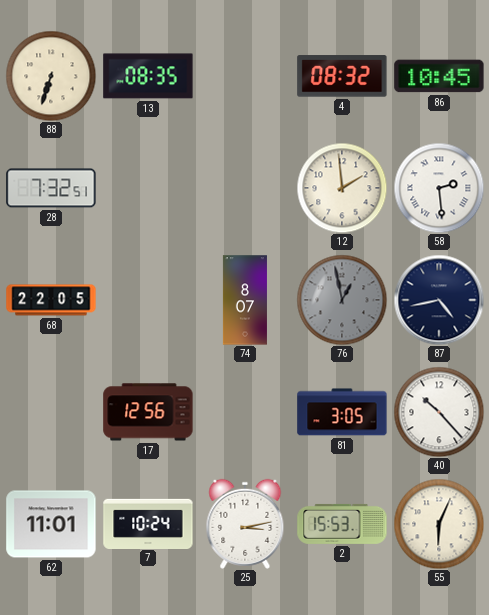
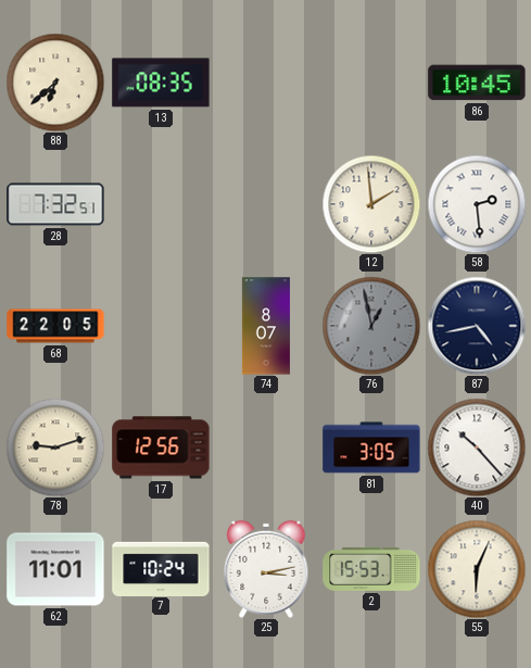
88: 6:33 -> 6:38 (55, 83)
4: 08:32 -> none (342, 76)
78: none -> 9:12 (55, 448)
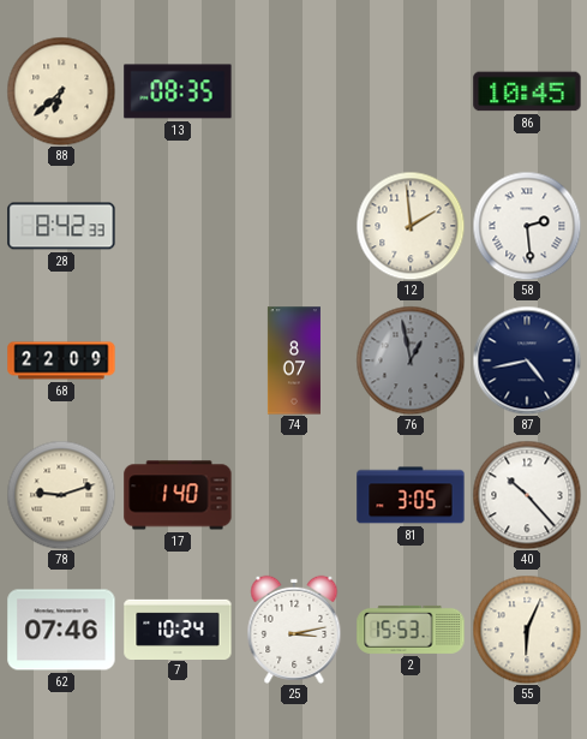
28: 7:32 -> 8:42 (61, 226)
68: 22:05 -> 22:09 (61, 360)
17: 12:56 -> 1:40 (178, 495)
62: 11:01 -> 07:46 (61, 630)
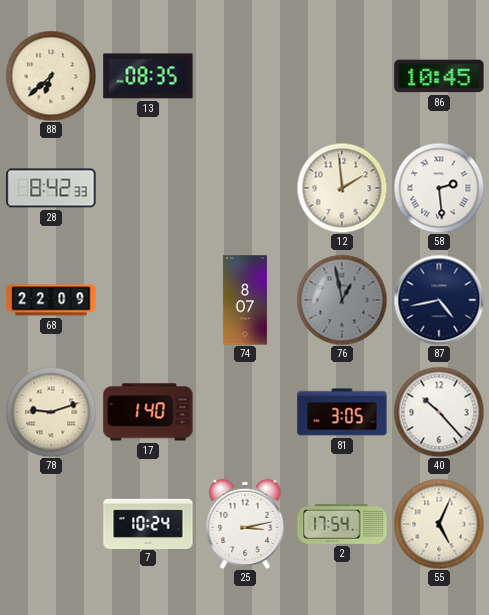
62: 07:46 -> none (61, 630)
2: 15:53 -> 17:54 (342, 524)
55: 6:04 -> 5:04 (439, 524)
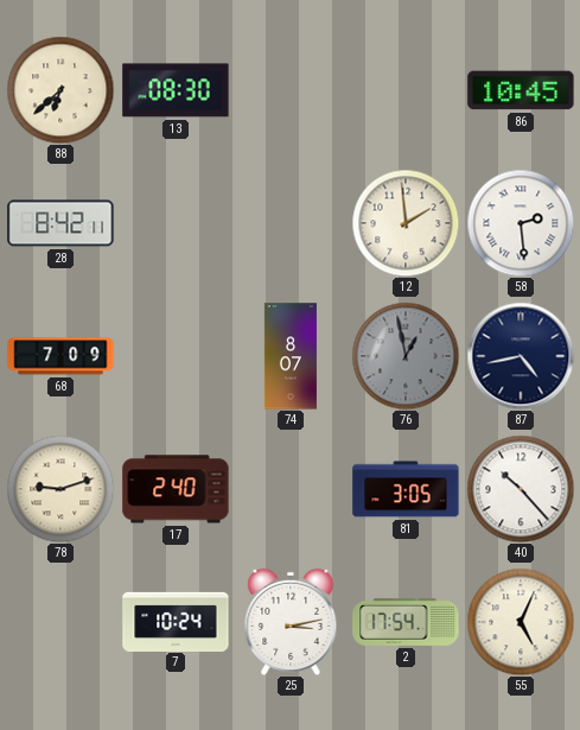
13: 08:35 -> 08:30 (176, 90)
28: 8:42:33 -> 8:42:11 (60, 223)
68: 22:09 -> 7:09 (60, 356)
17: 1:40 -> 2:40 (176, 489)
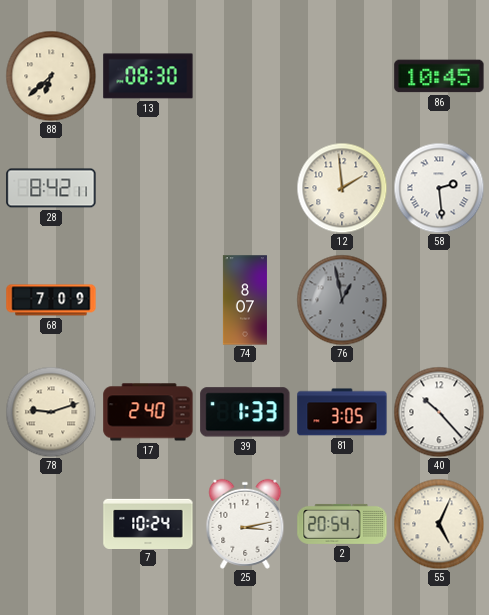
87: 4:43 -> none (521, 356)
39: none -> 1:33 (245, 412)
2: 17:54 -> 20:54 (342, 524)
